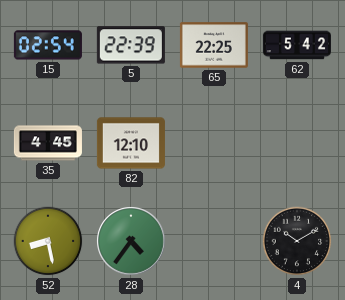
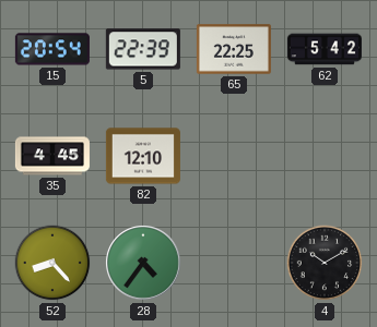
15: 02:54 -> 20:54 (52, 49)
52: 8:28 -> 8:23 (52, 263)
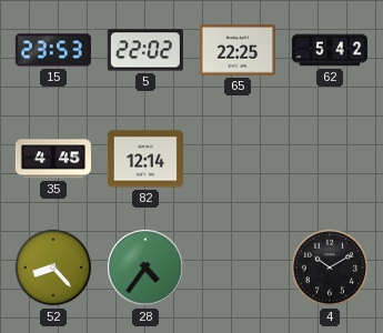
15: 20:54 -> 23:53 (53, 50)
5: 22:39 -> 22:02 (145, 50)
82: 12:10 -> 12:14 (145, 159)
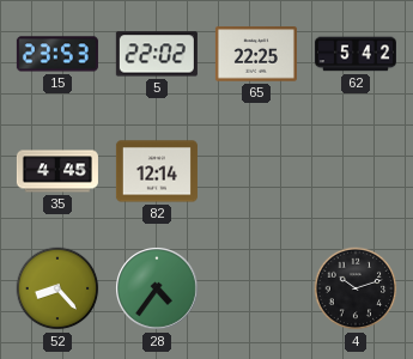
4: 10:10 -> 10:12 (356, 288)
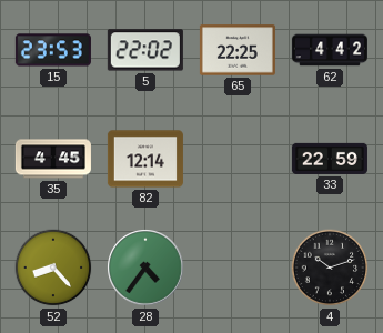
62: 5:42 -> 4:42 (330, 50)
33: none -> 22:59 (330, 159)
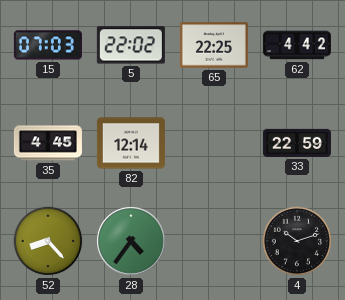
15: 23:53 -> 07:03 (48, 45)
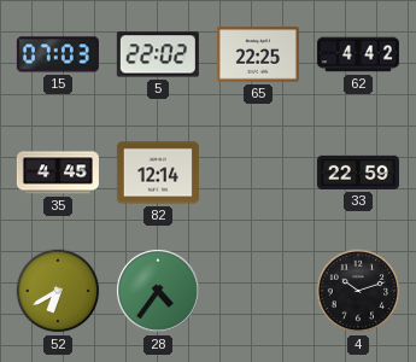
52: 8:23 -> 6:40 (58, 291)
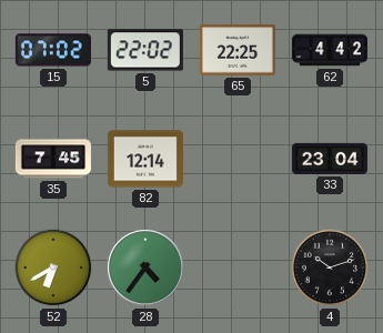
15: 07:03 -> 07:02 (53, 50)
35: 4:45 -> 7:45 (53, 159)
33: 22:59 -> 23:04 (330, 159)
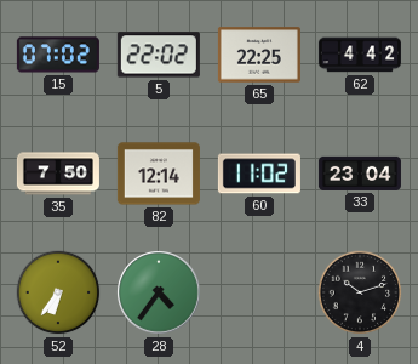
35: 7:45 -> 7:50 (58, 174)
60: none -> 11:02 (259, 174)
52: 6:40 -> 6:36 (58, 292)
